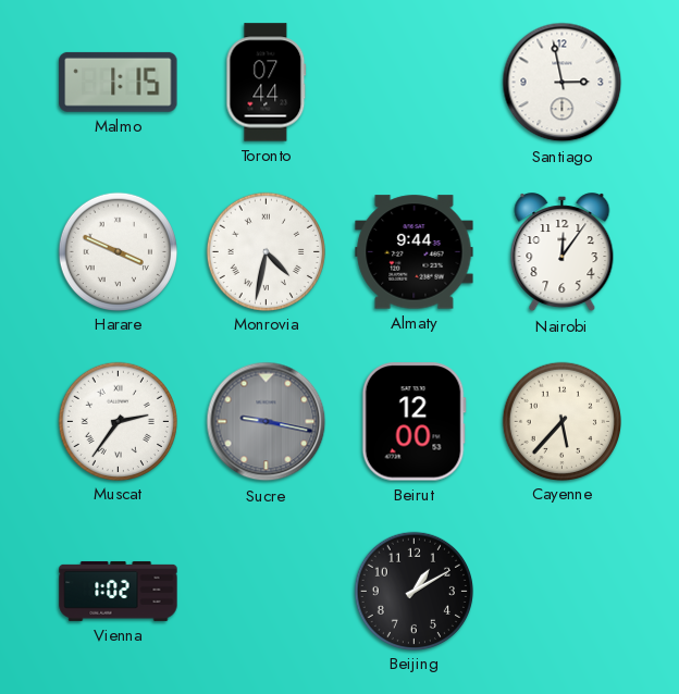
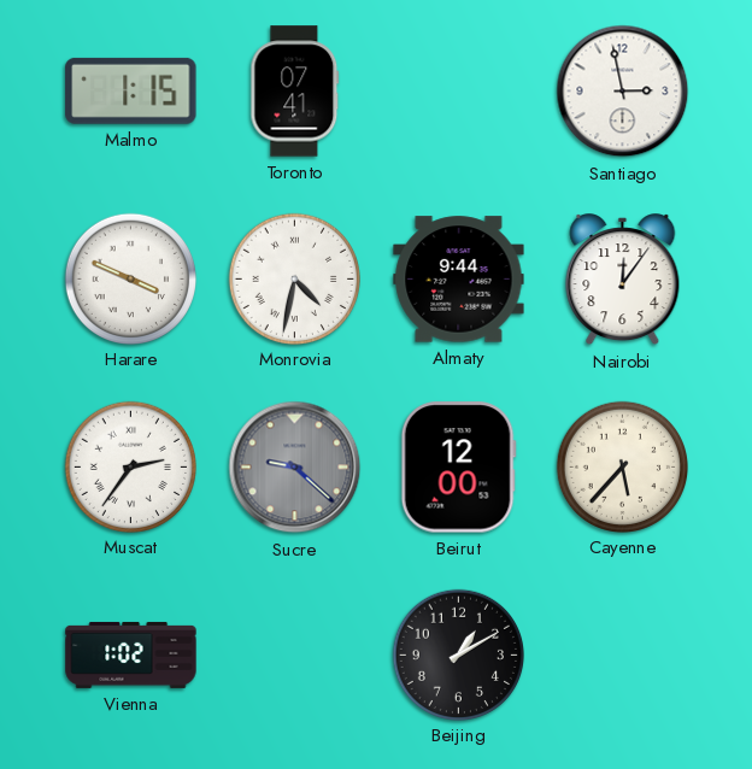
Toronto: 07:44 -> 07:41 (295, 92)
Sucre: 9:17 -> 9:22 (295, 468)
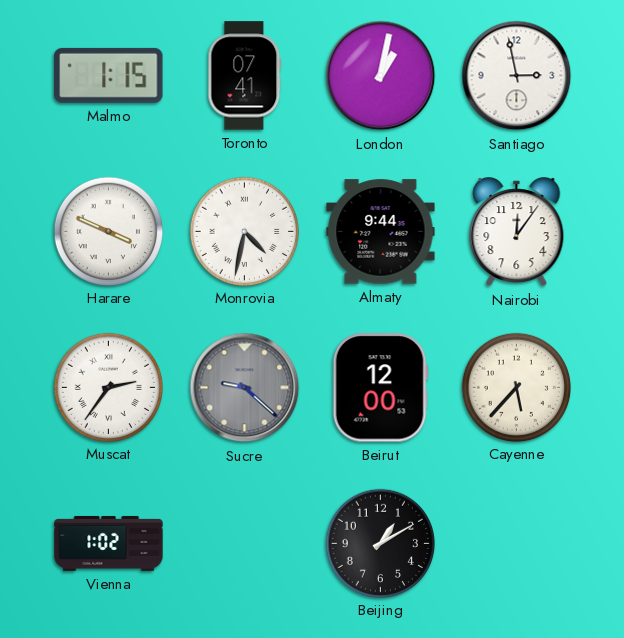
London: none -> 1:02 (381, 76)
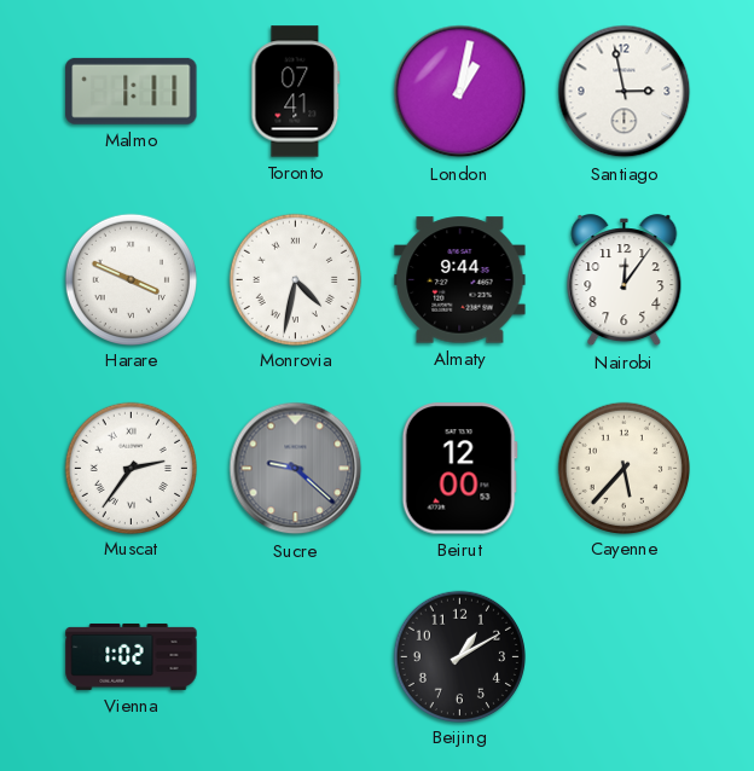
Malmo: 1:15 -> 1:11 (132, 91)
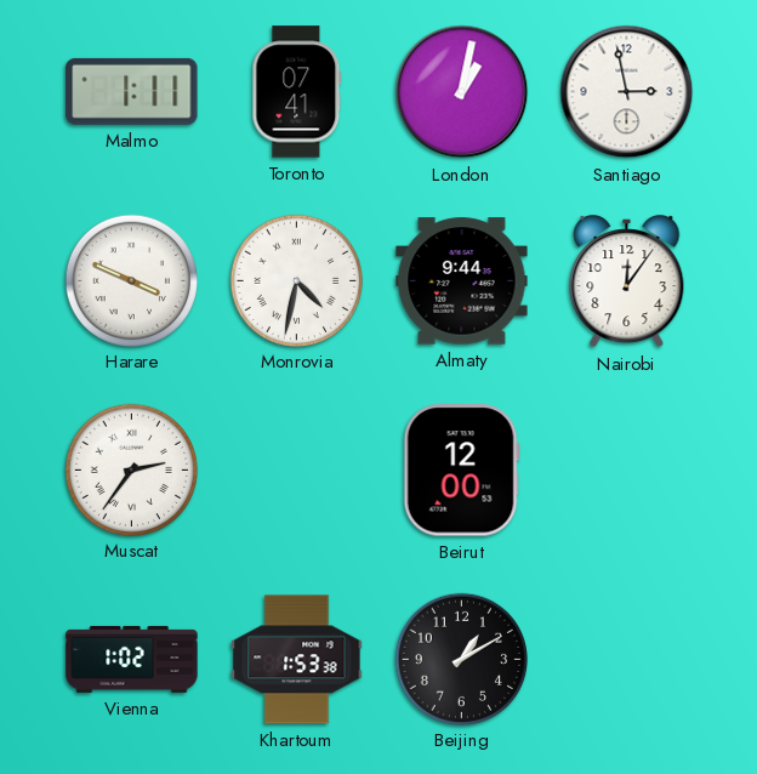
Sucre: 9:22 -> none (296, 469)
Cayenne: 5:37 -> none (623, 468)
Khartoum: none -> 1:53 (297, 660)
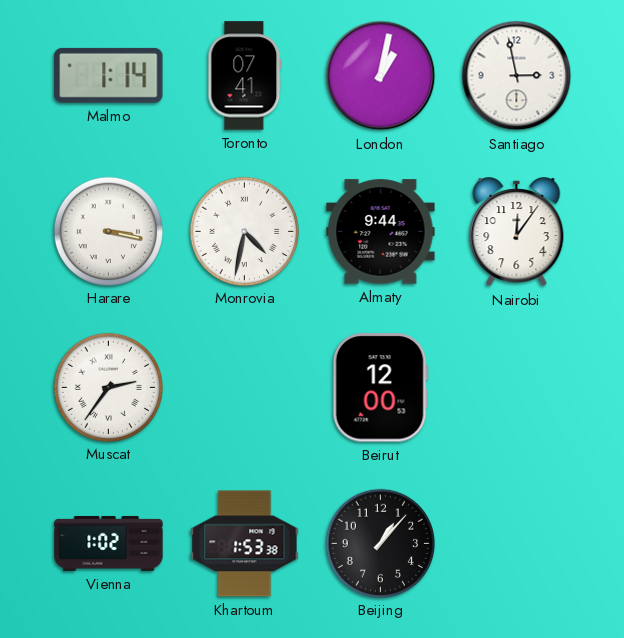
Malmo: 1:11 -> 1:14 (109, 75)
Harare: 3:49 -> 3:17 (108, 231)
Beijing: 1:10 -> 1:07 (380, 543)
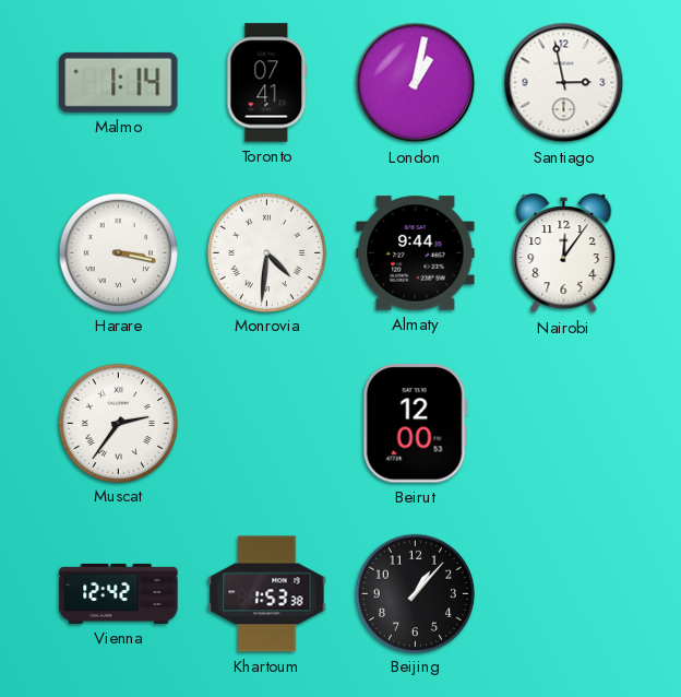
Monrovia: 4:32 -> 4:31 (266, 252)
Vienna: 1:02 -> 12:42 (119, 593)
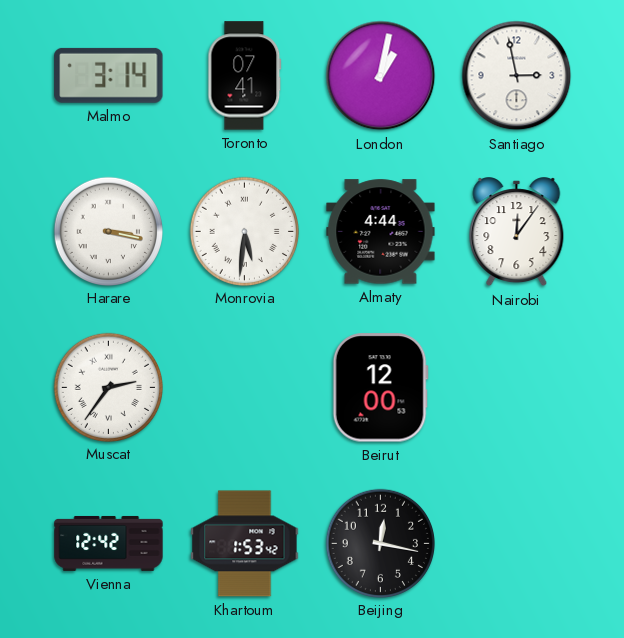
Malmo: 1:14 -> 3:14 (109, 75)
Monrovia: 4:31 -> 5:31 (244, 231)
Almaty: 9:44 -> 4:44 (381, 232)
Khartoum: 1:53:38 -> 1:53:42 (245, 544)
Beijing: 1:07 -> 12:17 (380, 543)
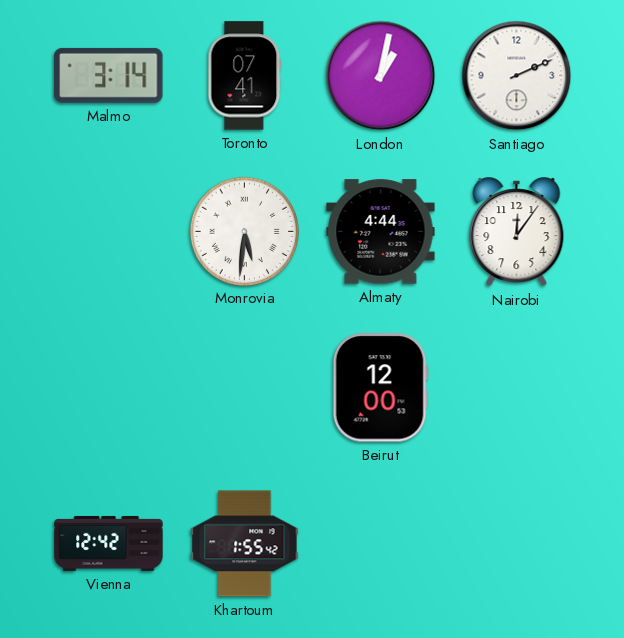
Santiago: 2:58 -> 2:11 (517, 76)
Harare: 3:17 -> none (108, 231)
Muscat: 2:36 -> none (108, 387)
Khartoum: 1:53 -> 1:55 (245, 544)
Beijing: 12:17 -> none (380, 543)
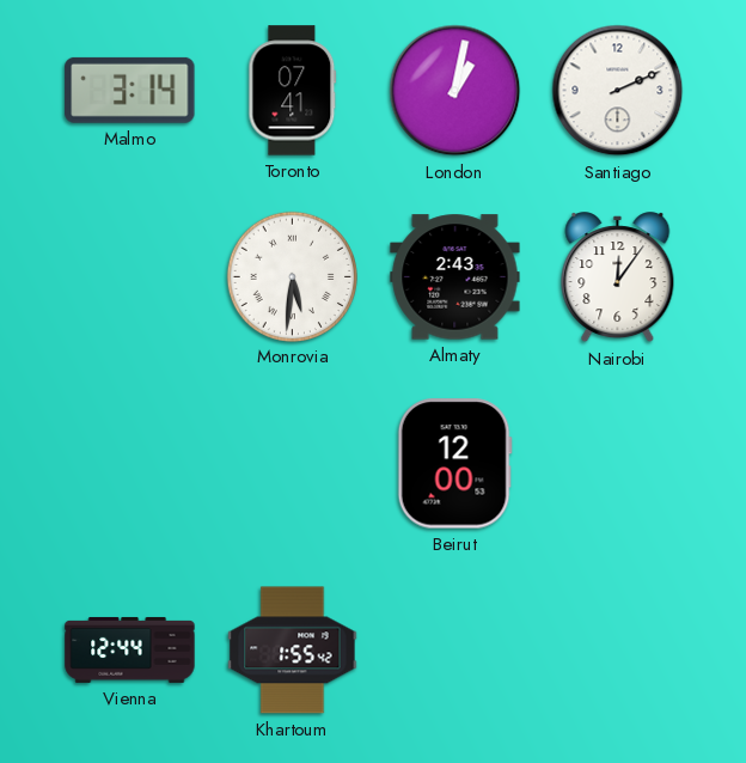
Almaty: 4:44 -> 2:43 (455, 277)
Vienna: 12:42 -> 12:44 (130, 649)
